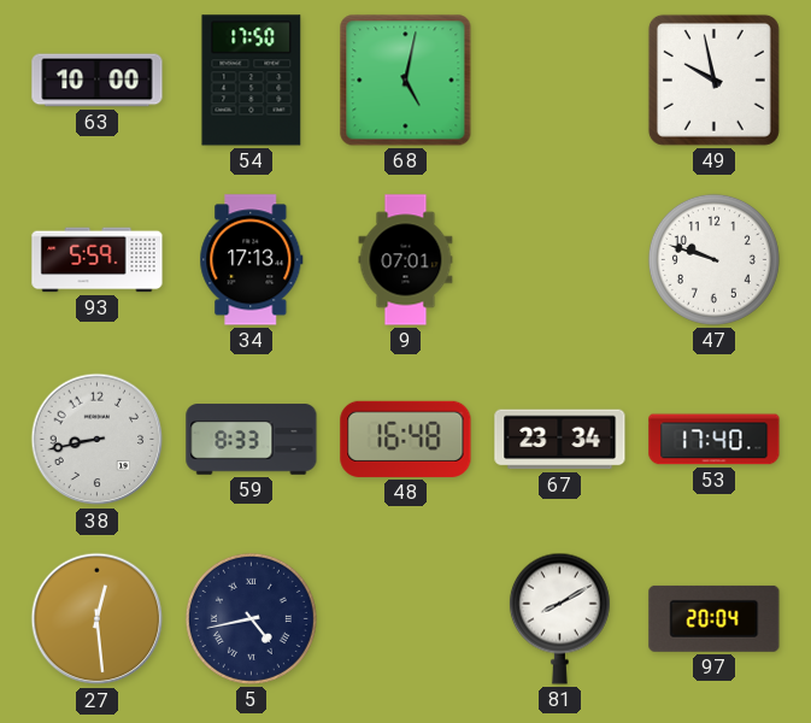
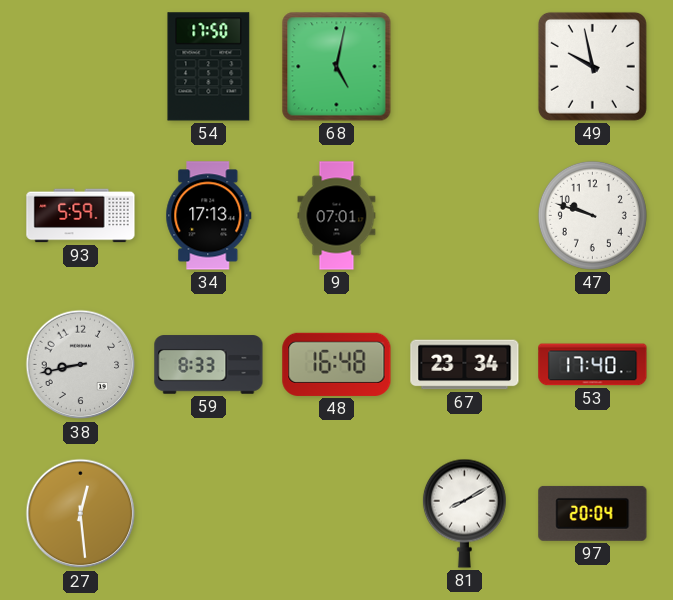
63: 10:00 -> none (98, 81)
5: 4:43 -> none (251, 618)
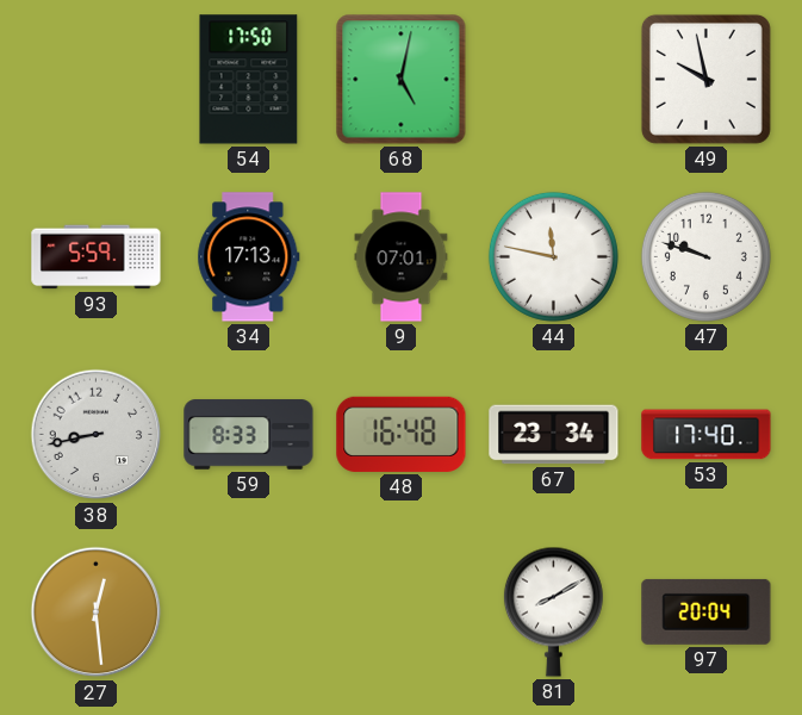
44: none -> 11:47 (553, 256)
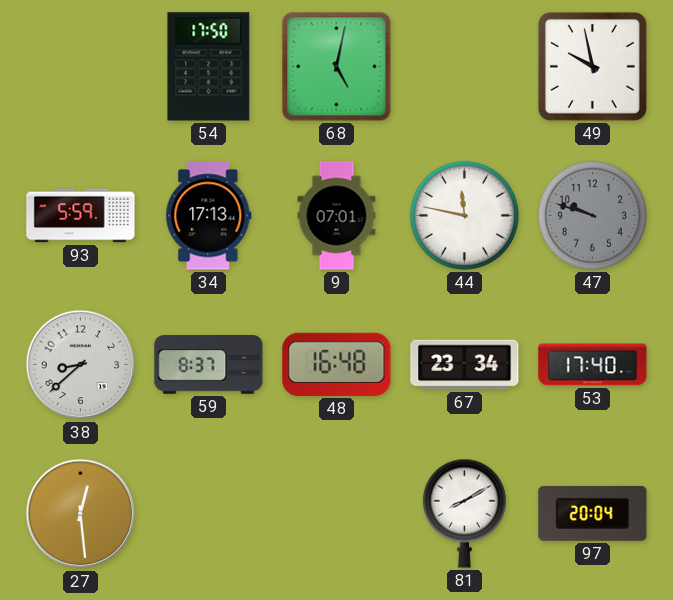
47 dial: white -> grey (592, 215)
38: 8:43 -> 8:38 (81, 365)
59: 8:33 -> 8:37 (209, 365)
